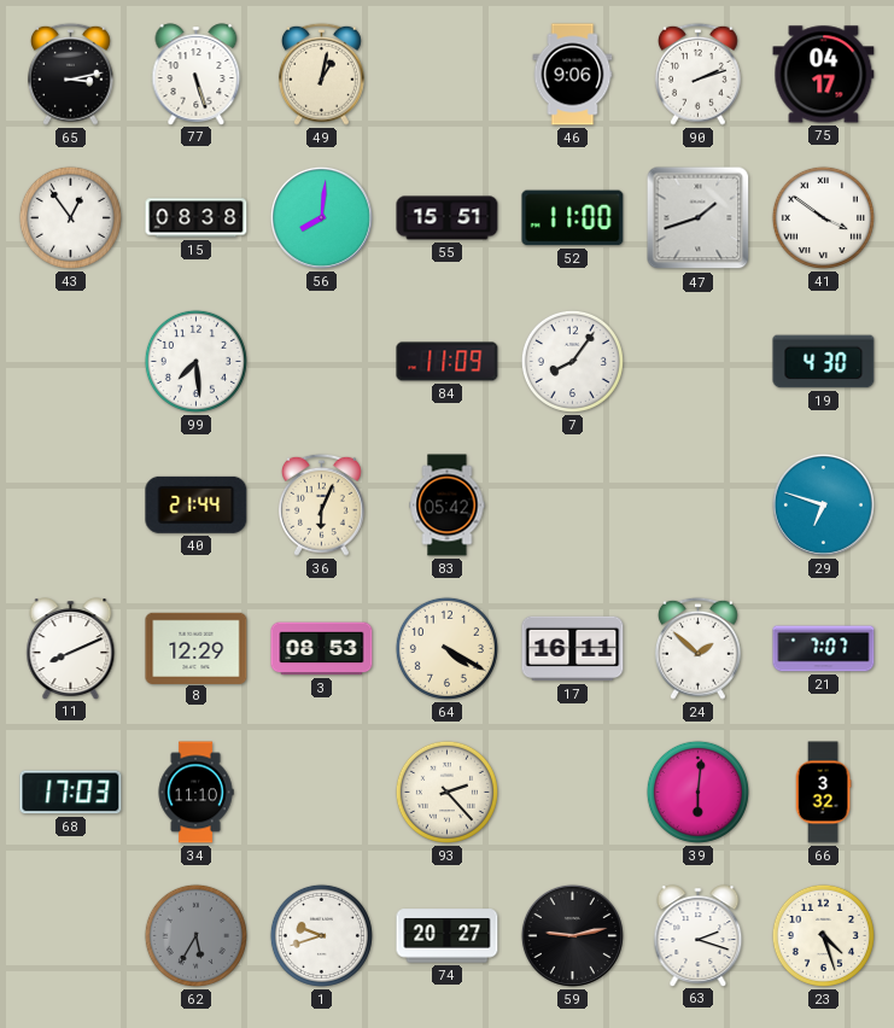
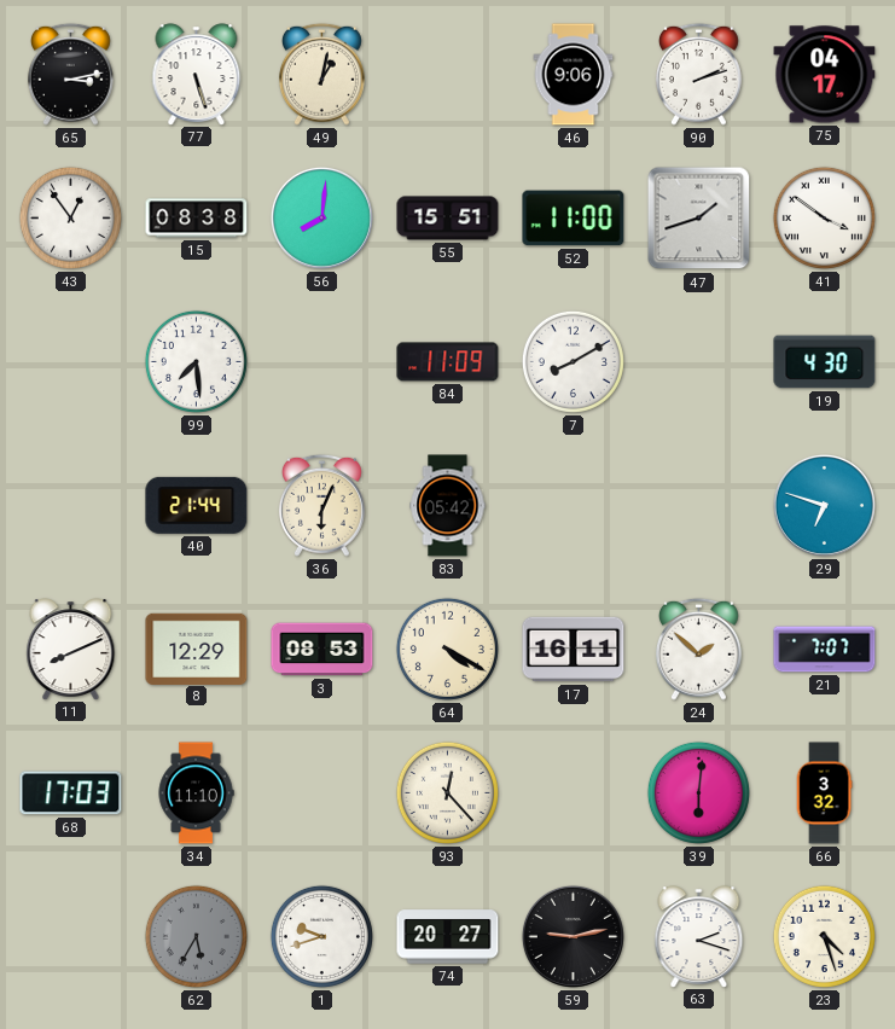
7: 8:06 -> 8:10 (573, 361)
93: 2:23 -> 12:23 (447, 792)
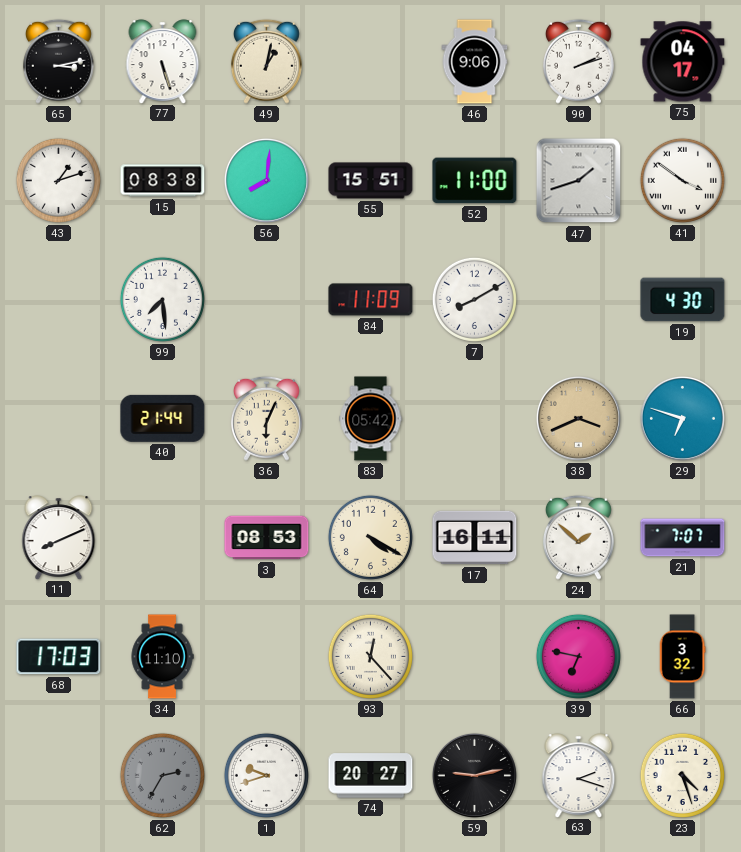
43: 12:54 -> 1:12 (58, 180)
38: none -> 3:41 (578, 418)
8: 12:29 -> none (197, 649)
39: 6:01 -> 6:47 (578, 656)
62: 5:35 -> 2:35 (162, 775)
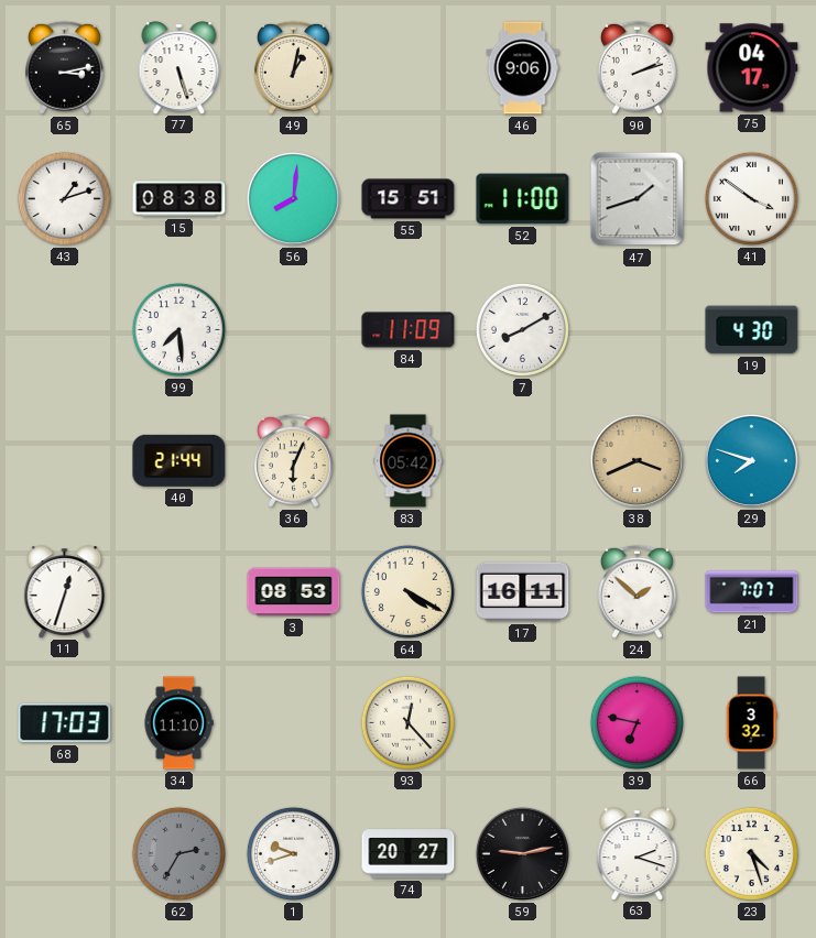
29: 6:48 -> 7:48 (751, 460)
11: 8:11 -> 12:33 (65, 591)
